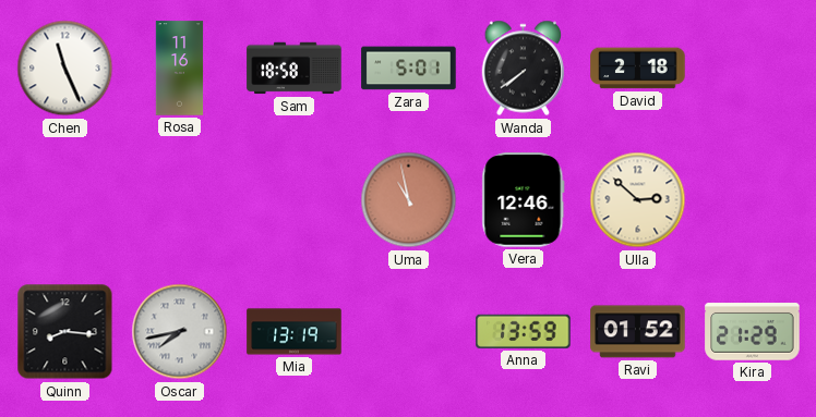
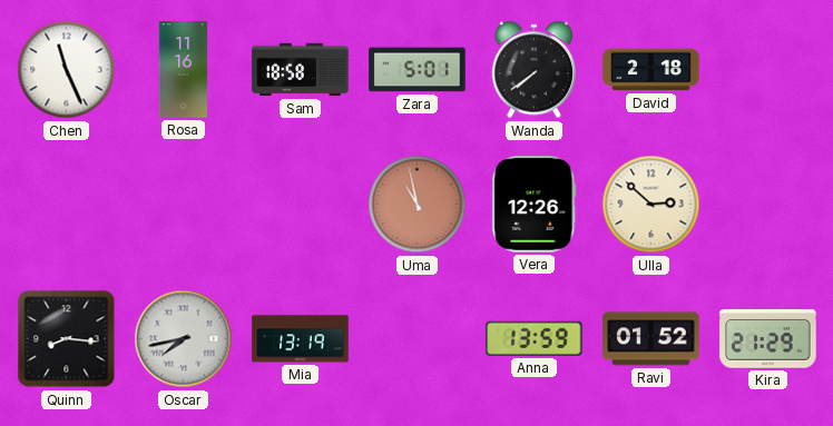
Vera: 12:46 -> 12:26 (535, 205)
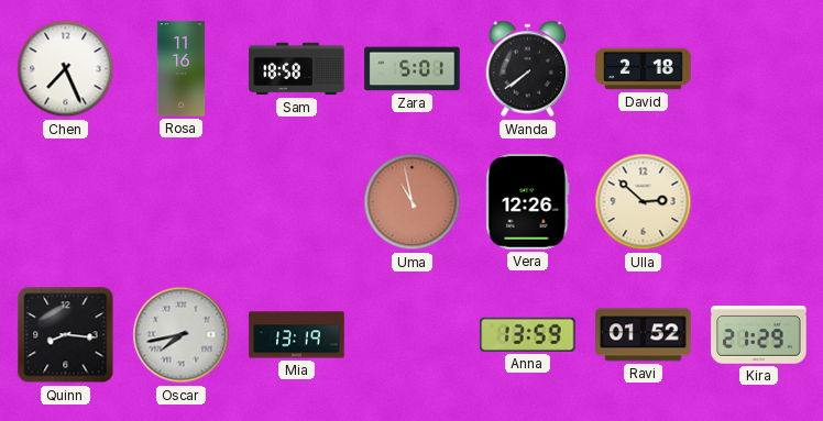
Chen: 11:26 -> 7:26 (66, 69)
